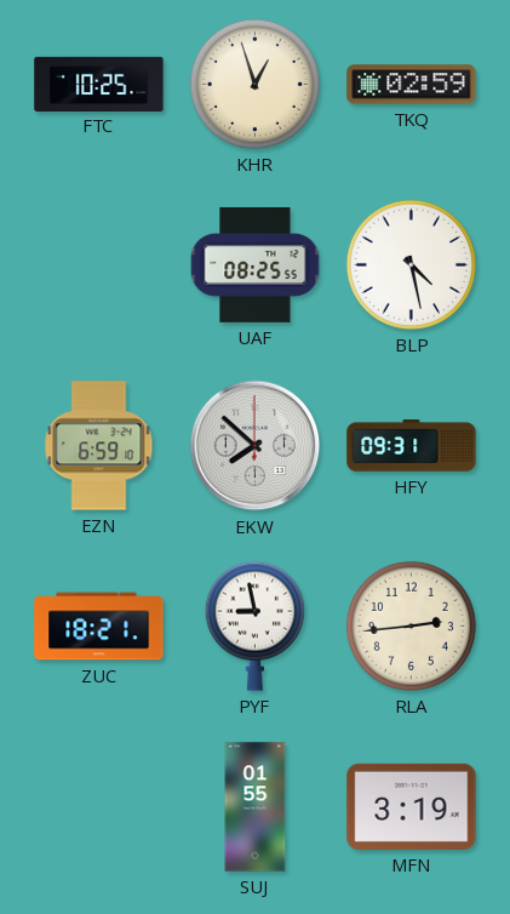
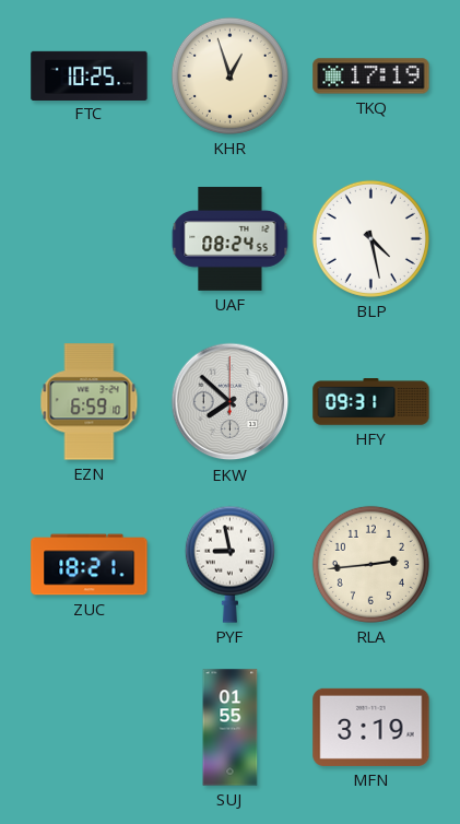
TKQ: 02:59 -> 17:19 (371, 76)
UAF: 08:25 -> 08:24 (231, 238)
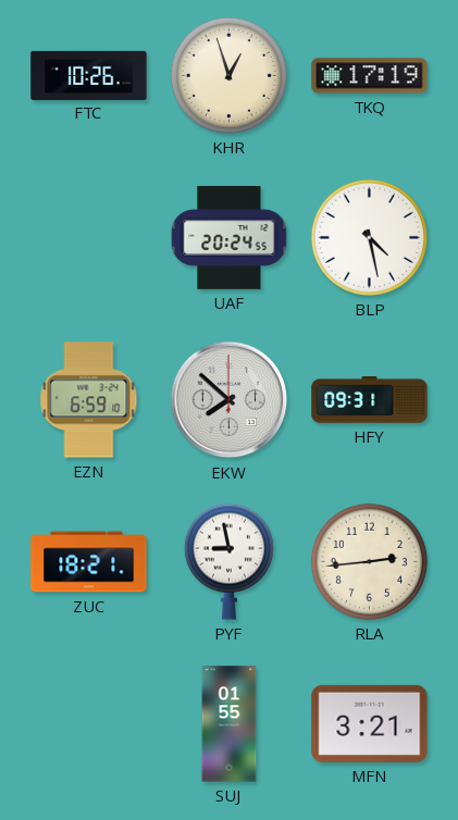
FTC: 10:25 -> 10:26 (89, 75)
UAF: 08:24 -> 20:24 (230, 237)
MFN: 3:19 -> 3:21 (370, 723)
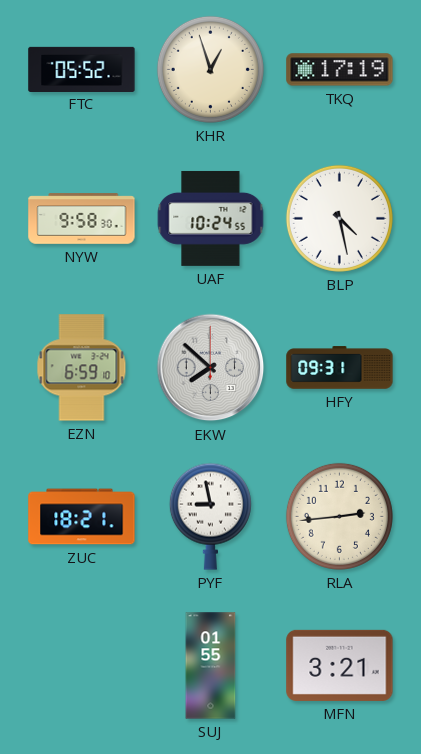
FTC: 10:26 -> 05:52 (82, 69)
NYW: none -> 9:58 (82, 219)
UAF: 20:24 -> 10:24 (211, 218)
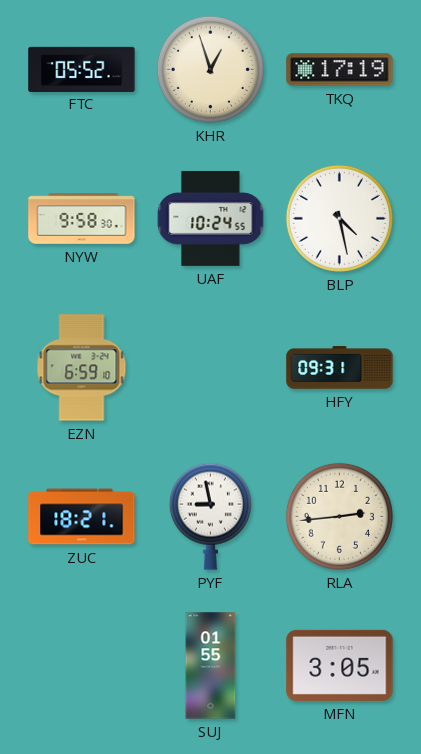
EKW: 7:52 -> none (211, 368)
MFN: 3:21 -> 3:05 (340, 665)
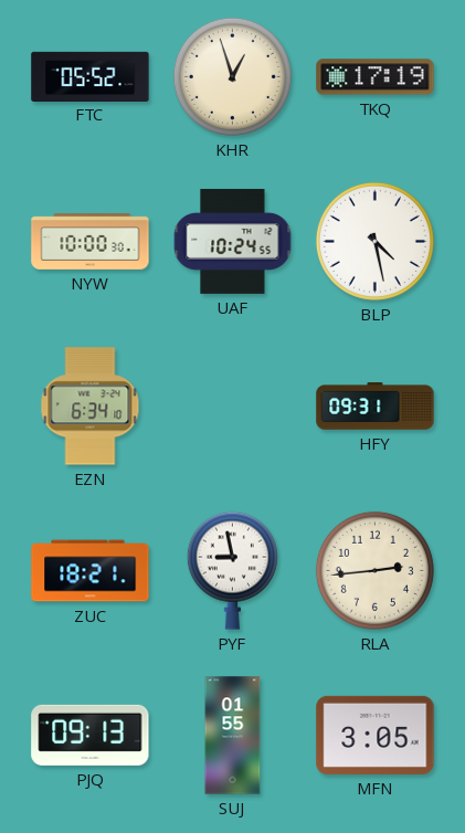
NYW: 9:58 -> 10:00 (91, 242)
EZN: 6:59 -> 6:34 (91, 407)
PJQ: none -> 09:13 (91, 735)
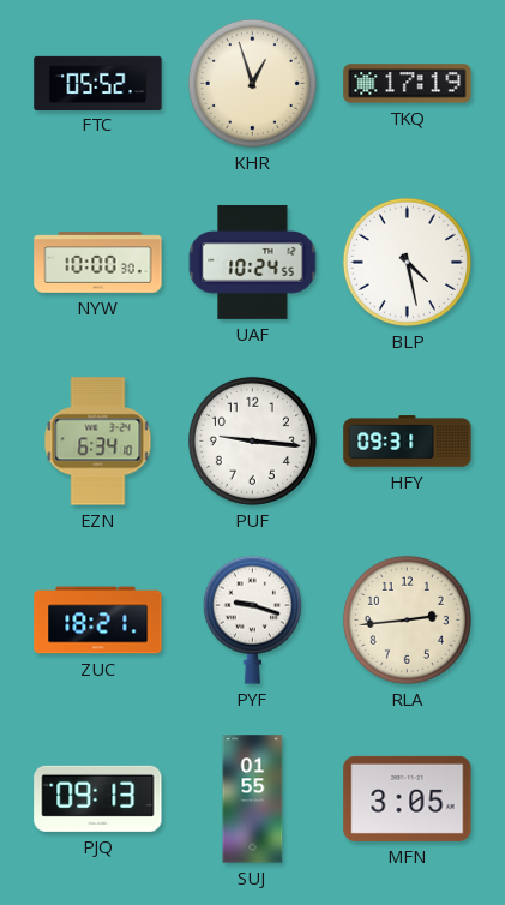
PUF: none -> 9:16 (252, 440)
PYF: 8:58 -> 9:18 (252, 619)
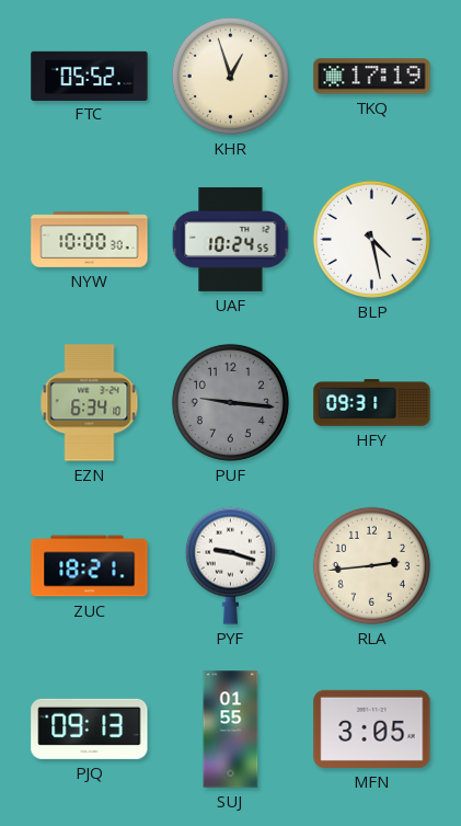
PUF dial: white -> grey (230, 402)
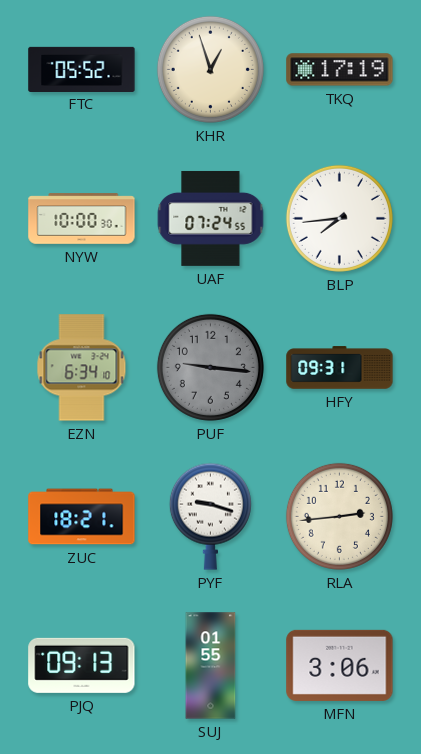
UAF: 10:24 -> 07:24 (211, 218)
BLP: 4:28 -> 7:44 (339, 218)
MFN: 3:05 -> 3:06 (340, 665)
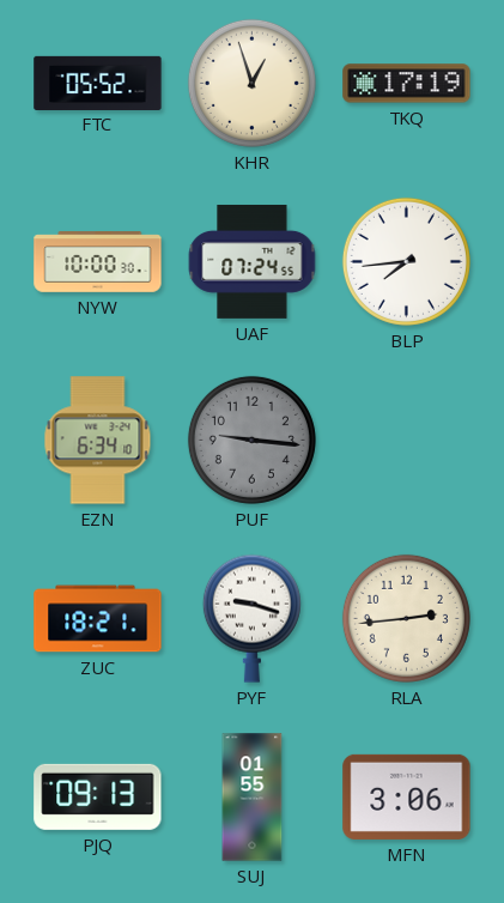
HFY: 09:31 -> none (340, 368)
